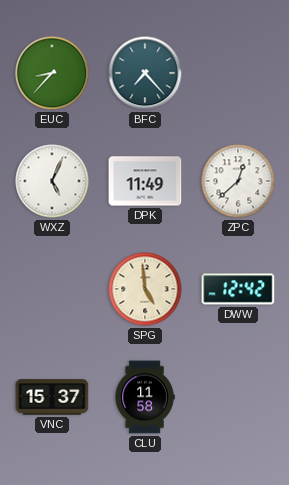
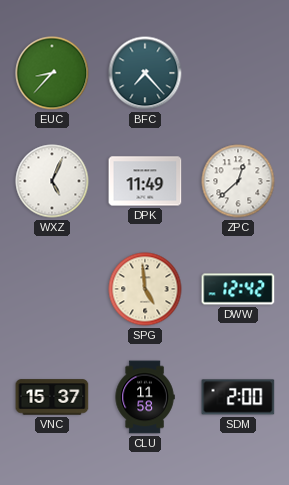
SDM: none -> 2:00 (238, 397)
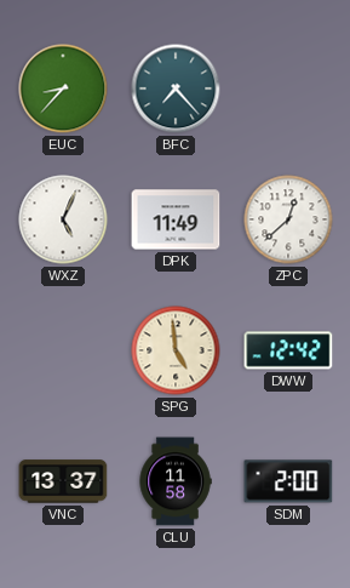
VNC: 15:37 -> 13:37 (63, 481)
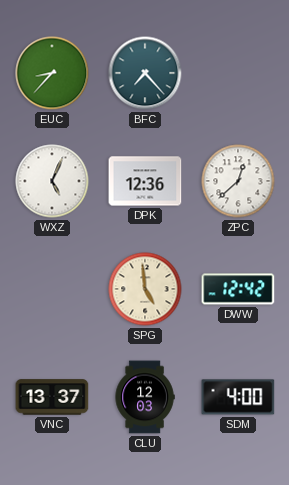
DPK: 11:49 -> 12:36 (145, 181)
CLU: 11:58 -> 12:03 (145, 397)
SDM: 2:00 -> 4:00 (238, 397)
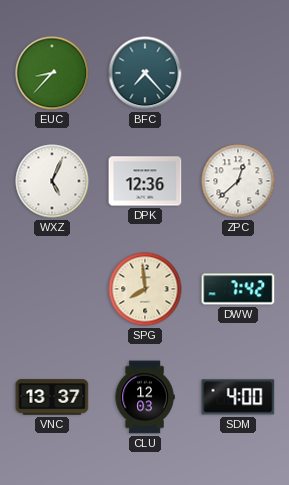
SPG: 4:59 -> 7:59 (145, 289)
DWW: 12:42 -> 7:42 (238, 289)
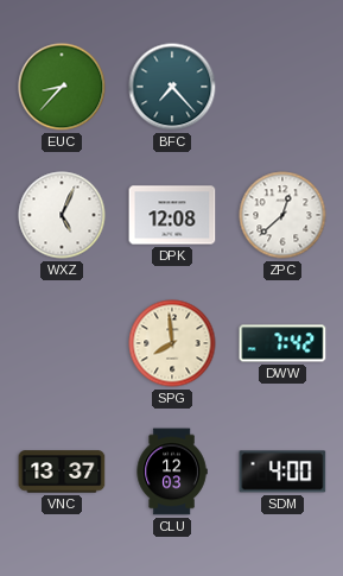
DPK: 12:36 -> 12:08 (172, 215)
